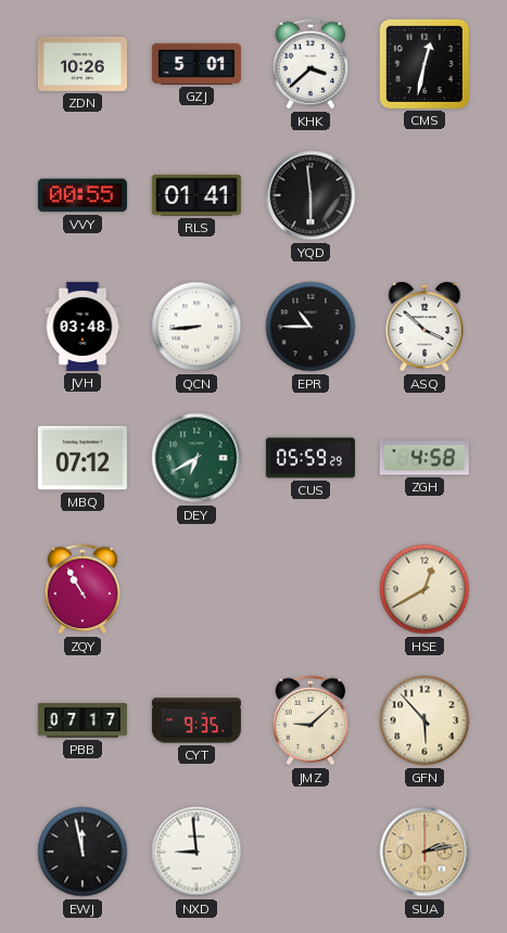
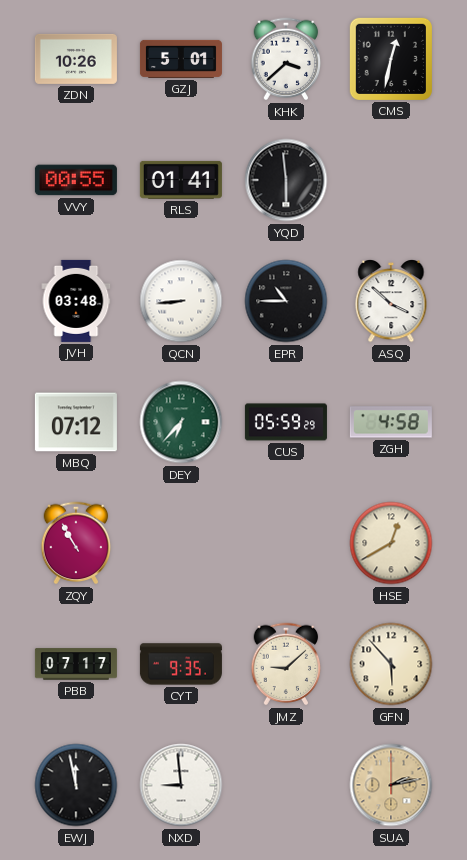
DEY: 6:40 -> 6:37 (181, 422)
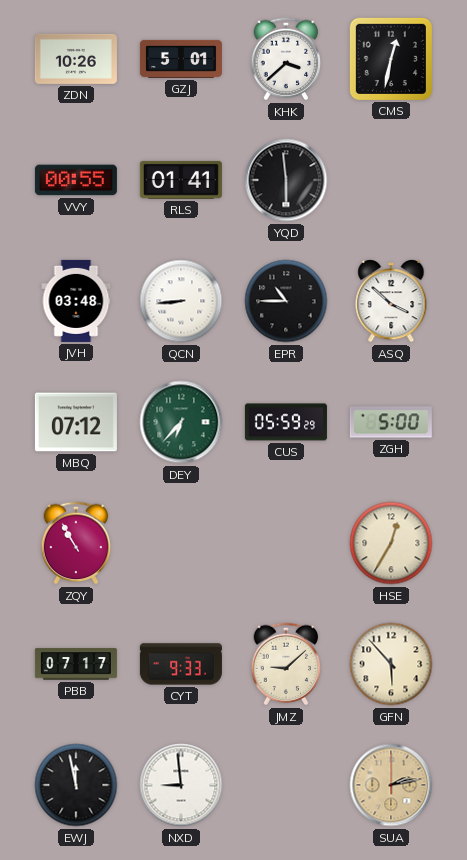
ZGH: 4:58 -> 5:00 (391, 422)
HSE: 12:40 -> 12:35 (391, 543)
CYT: 9:35 -> 9:33 (181, 664)
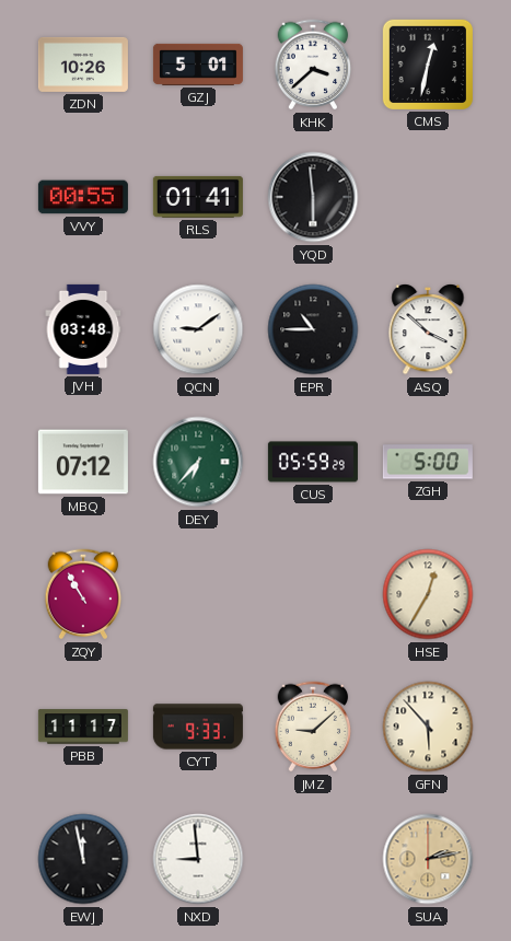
QCN: 8:44 -> 9:09 (198, 329)
PBB: 07:17 -> 11:17 (83, 727)
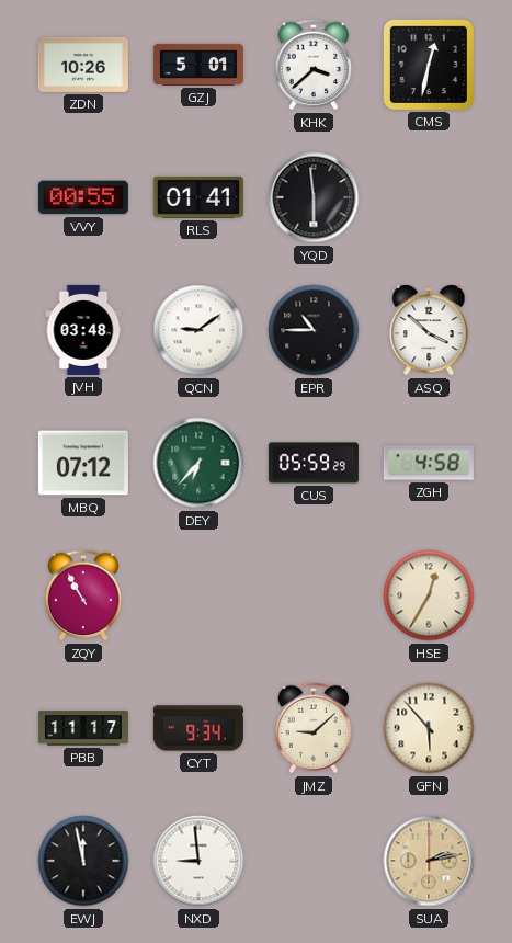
ZGH: 5:00 -> 4:58 (429, 463)
CYT: 9:33 -> 9:34 (198, 728)
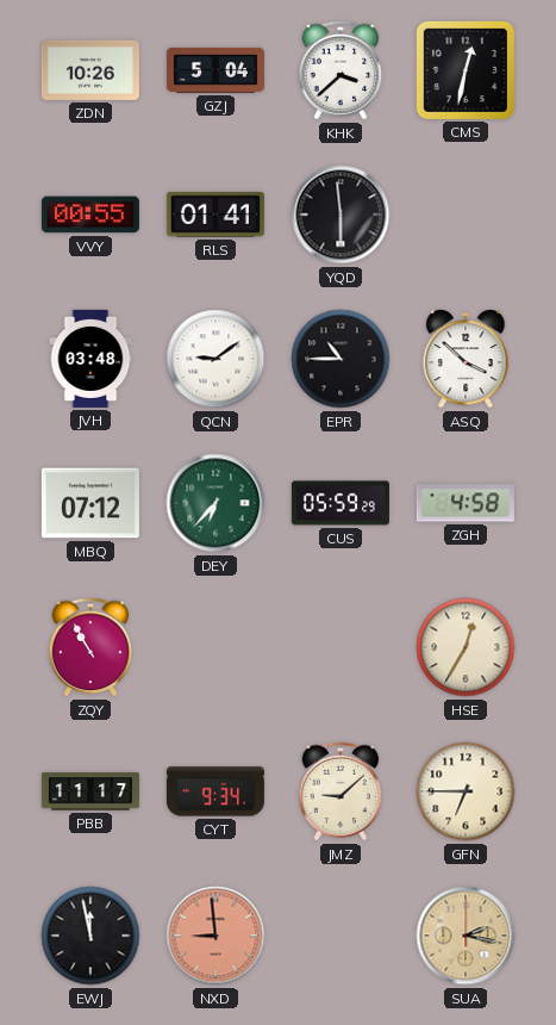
GZJ: 5:01 -> 5:04 (215, 70)
GFN: 5:53 -> 6:45 (466, 791)
NXD dial: white -> salmon (215, 936)
SUA: 2:13 -> 2:17 (466, 936)
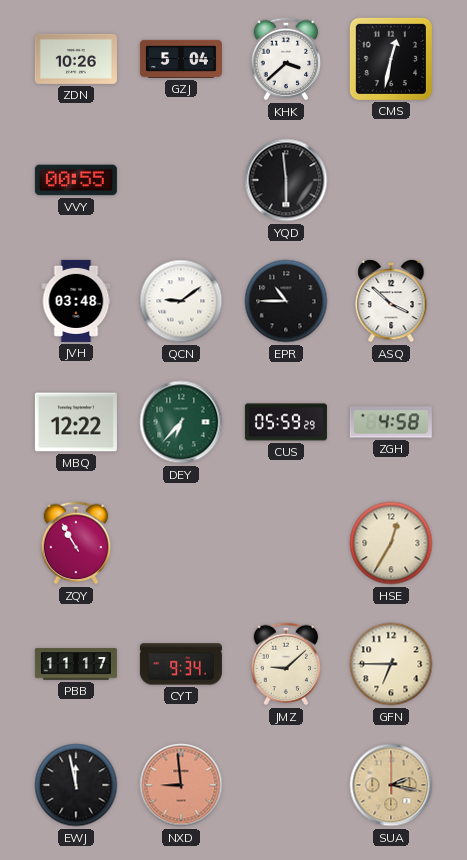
RLS: 01:41 -> none (215, 215)
MBQ: 07:12 -> 12:22 (76, 422)
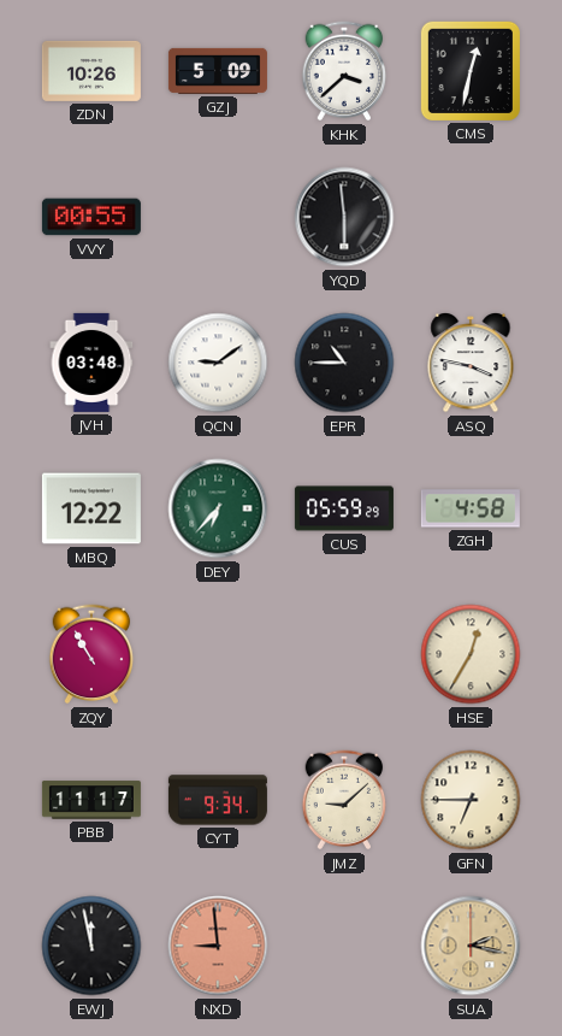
GZJ: 5:04 -> 5:09 (218, 71)
ASQ: 3:52 -> 3:47 (471, 364)
